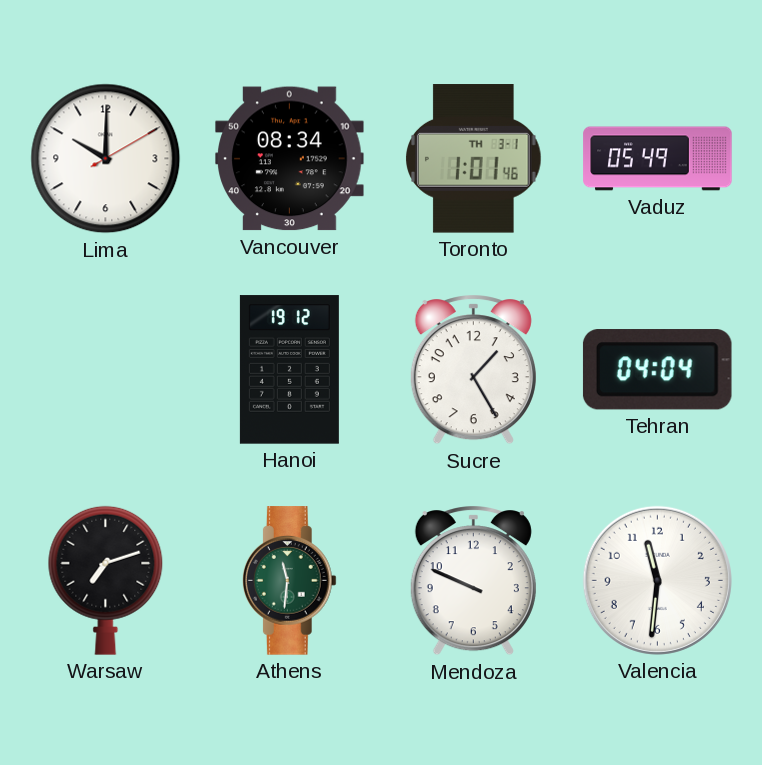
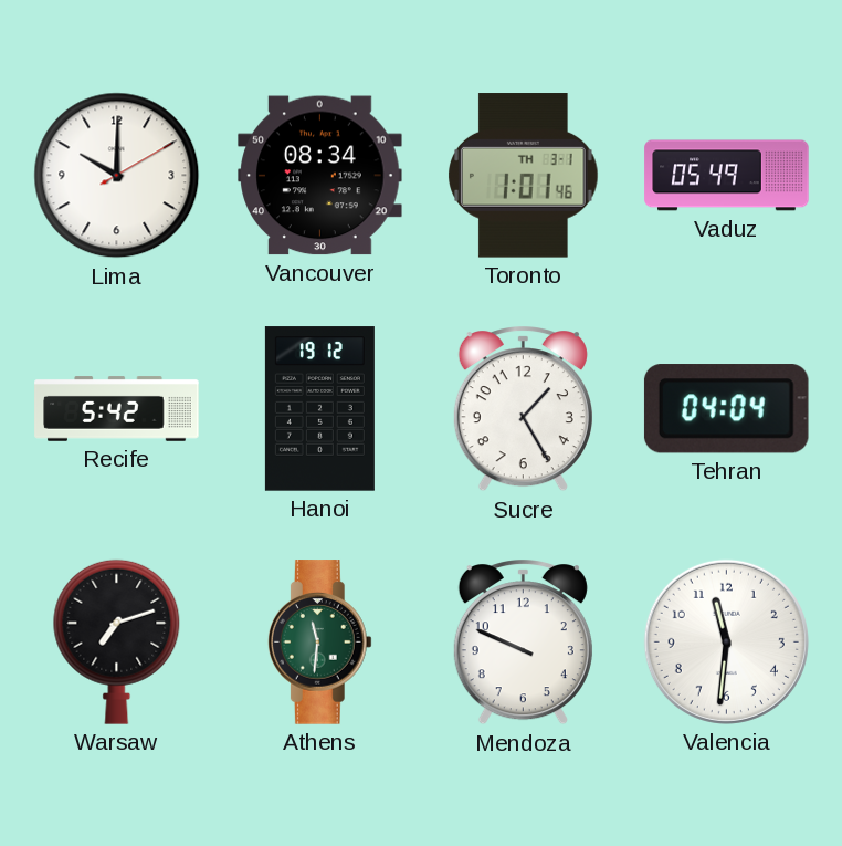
Recife: none -> 5:42 (117, 409)
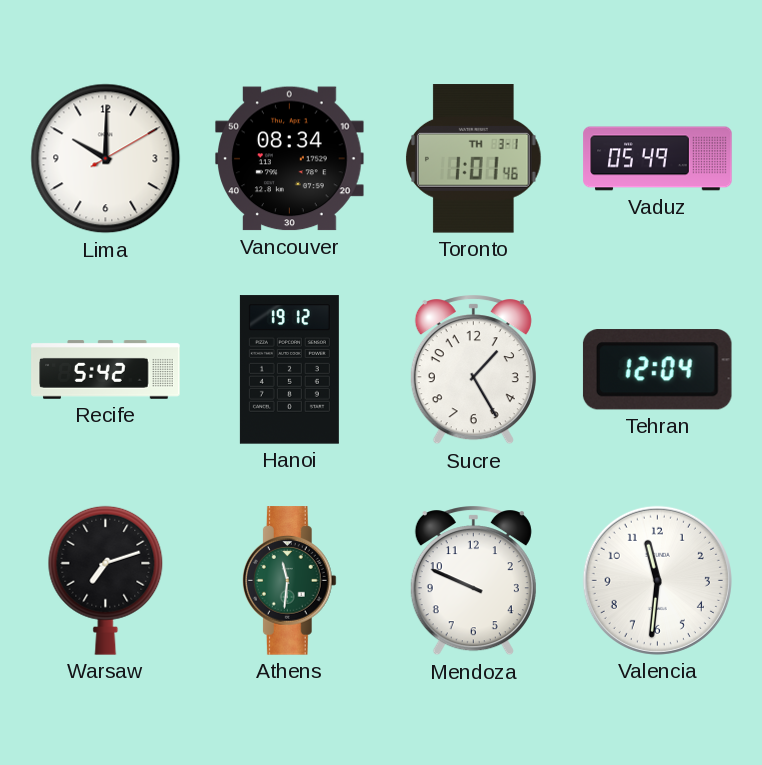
Tehran: 04:04 -> 12:04 (657, 370)
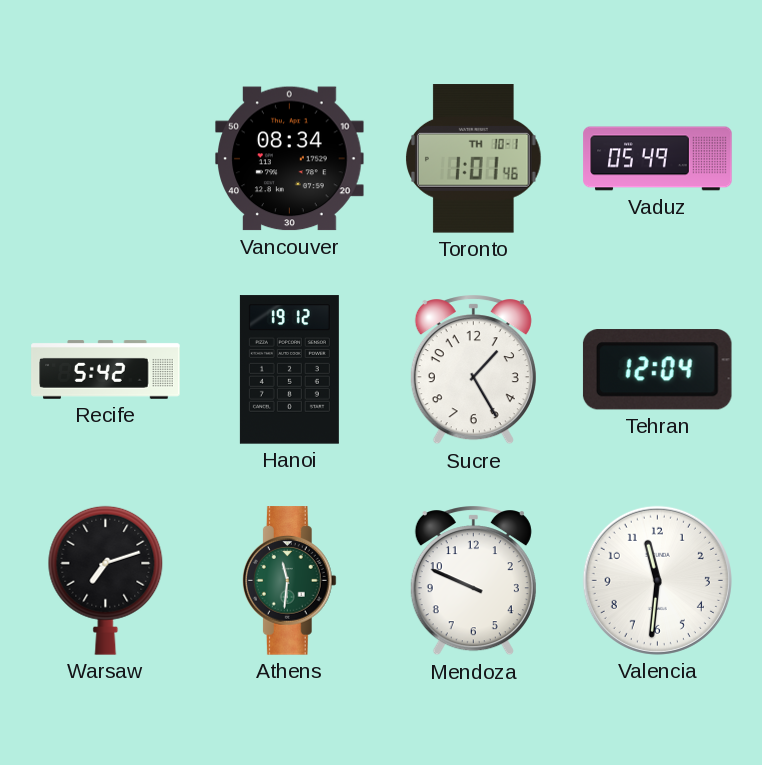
Lima: 10:00 -> none (106, 159)
Toronto date: TH 3-1 -> TH 10-1 (474, 159)
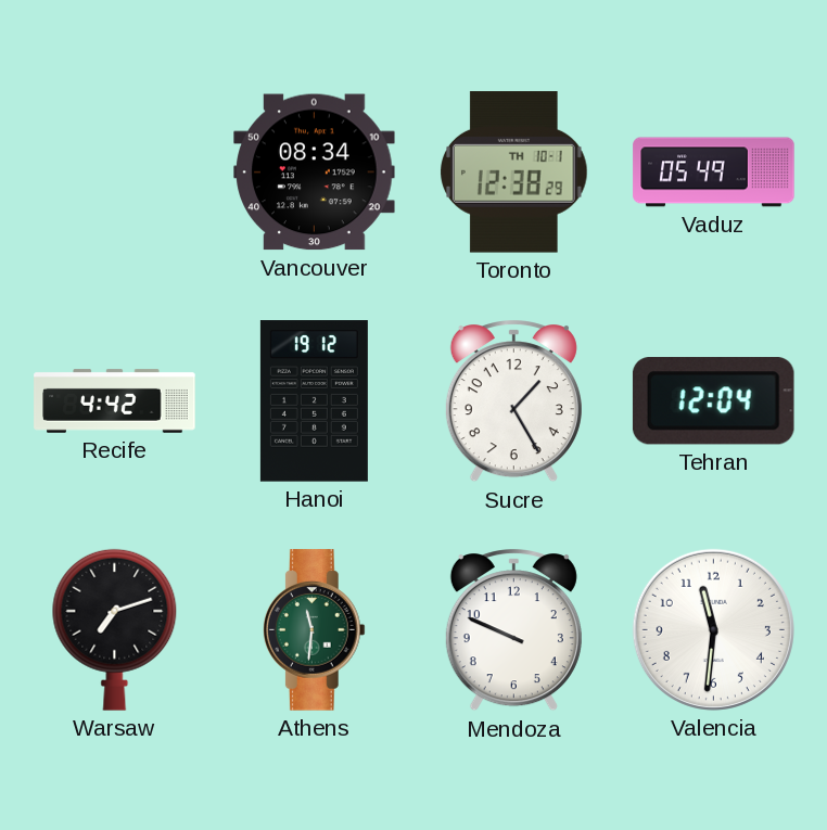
Toronto: 1:01 -> 12:38 (514, 173)
Recife: 5:42 -> 4:42 (115, 401)
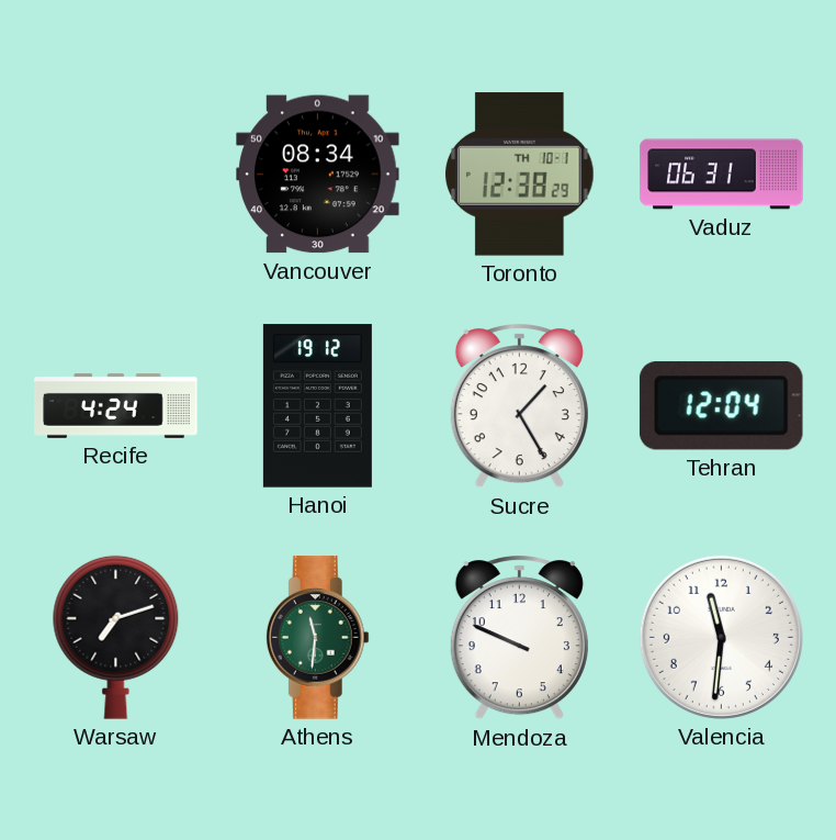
Vaduz: 05:49 -> 06:31 (722, 175)
Recife: 4:42 -> 4:24 (116, 406)
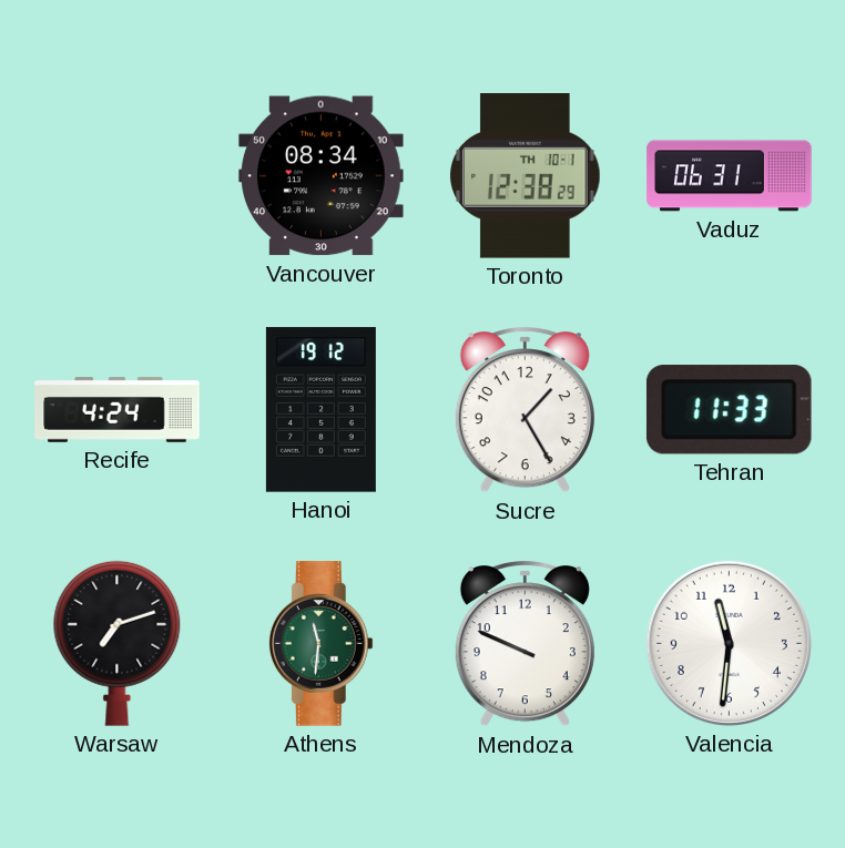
Tehran: 12:04 -> 11:33 (729, 410)
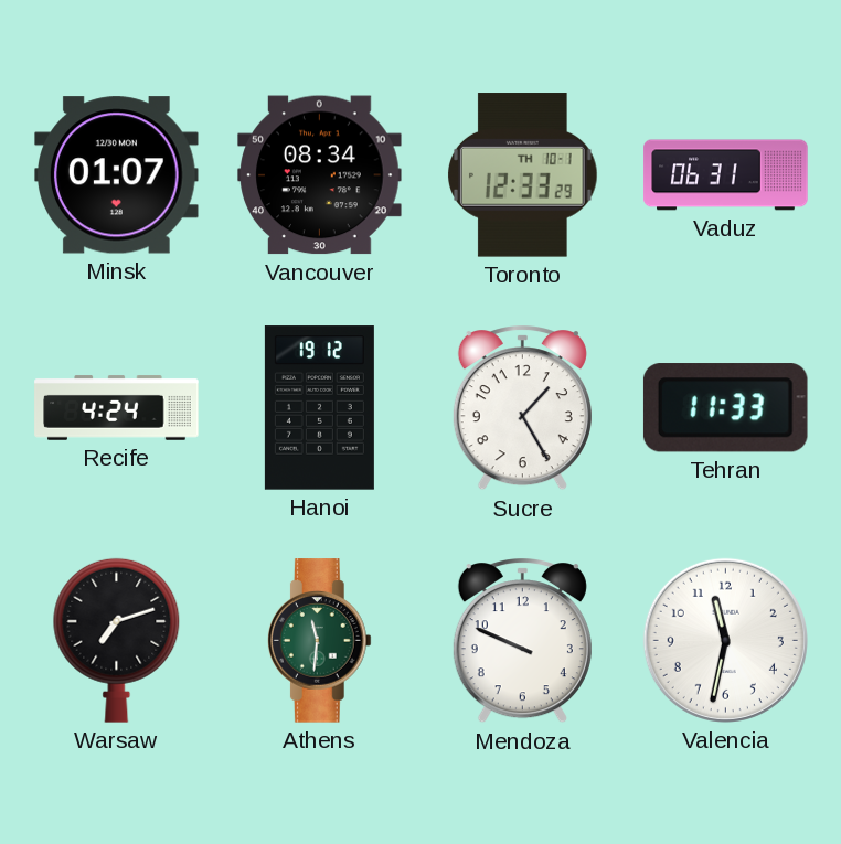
Minsk: none -> 01:07 (117, 175)
Toronto: 12:38 -> 12:33 (523, 175)
Valencia: 11:31 -> 11:32 (725, 640)
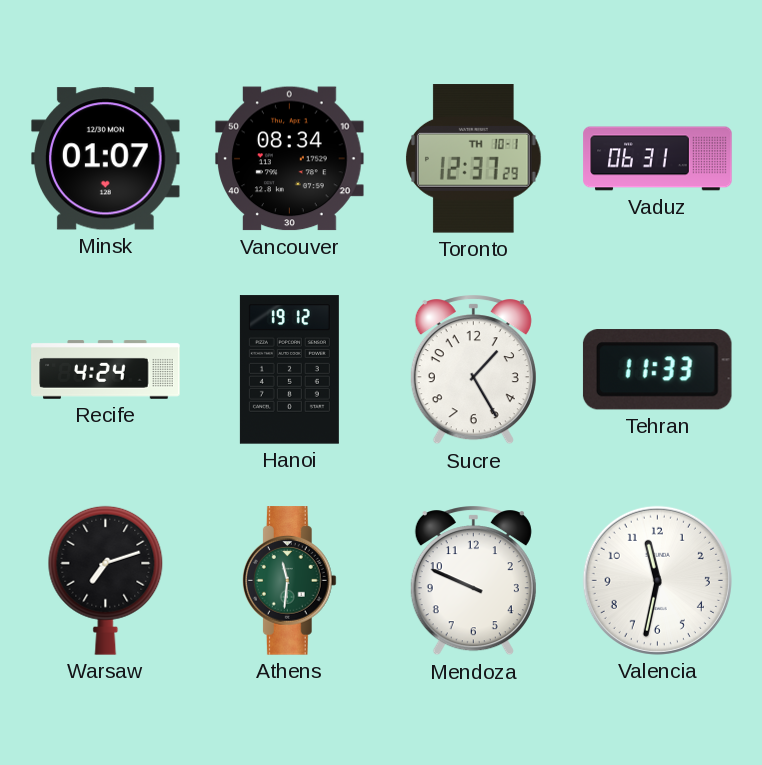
Toronto: 12:33 -> 12:37 (474, 159)
